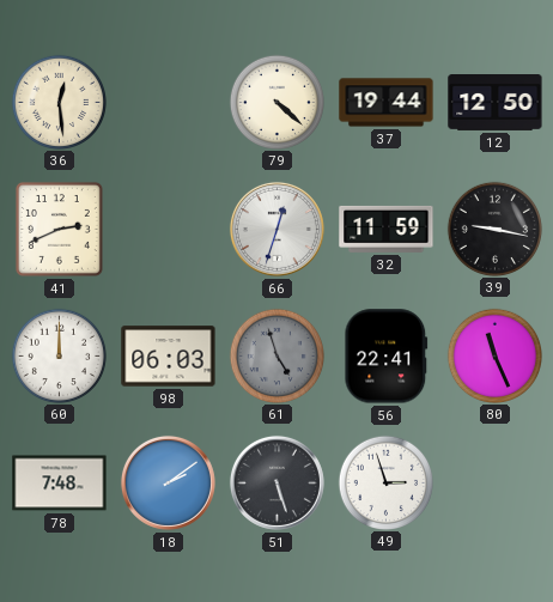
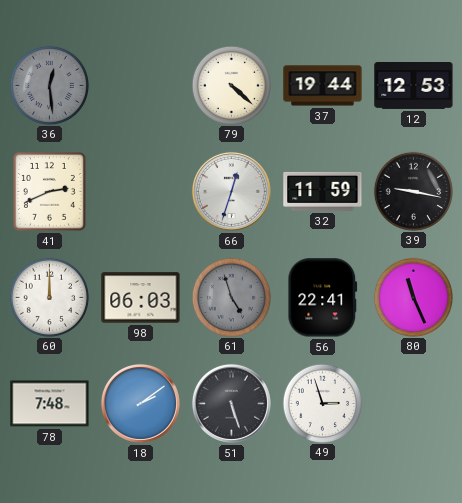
36 dial: cream -> grey (49, 85)
12: 12:50 -> 12:53 (414, 86)
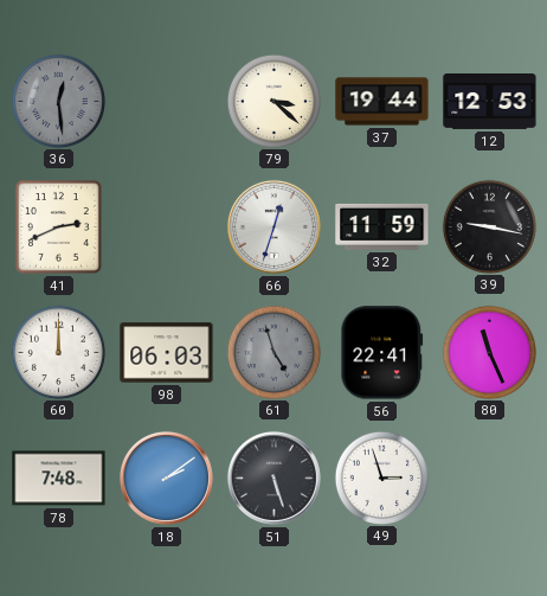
79: 4:22 -> 3:22 (273, 101)
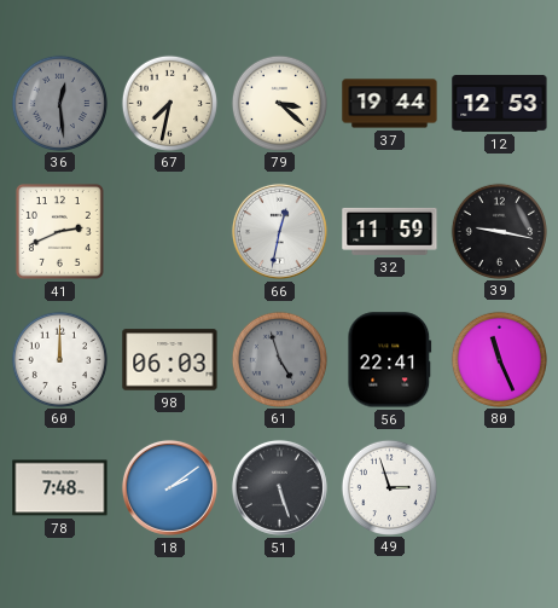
67: none -> 7:32 (169, 103)
66: 12:33 -> 12:32 (279, 231)
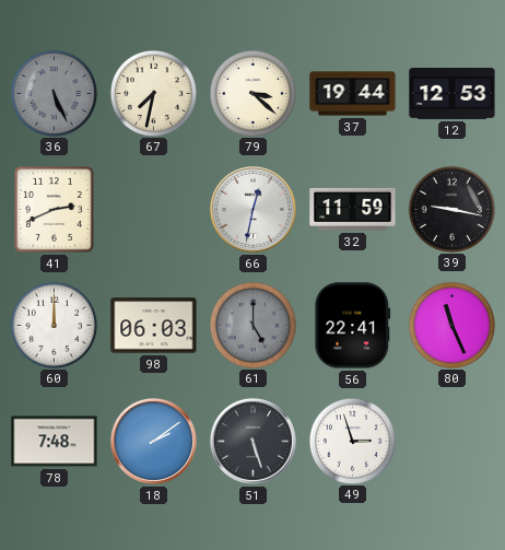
36: 12:29 -> 5:26 (54, 93)
61: 4:57 -> 5:00 (252, 325)
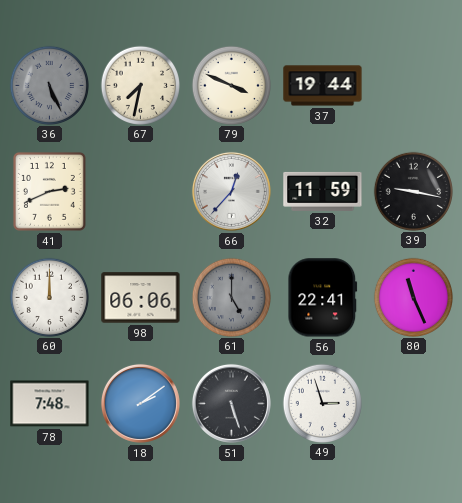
79: 3:22 -> 3:49 (231, 85)
12: 12:53 -> none (453, 94)
66: 12:32 -> 12:37 (231, 191)
98: 06:03 -> 06:06 (141, 298)
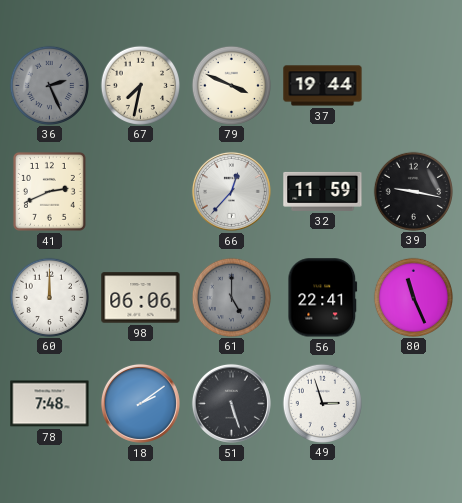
36: 5:26 -> 2:26 (49, 85)
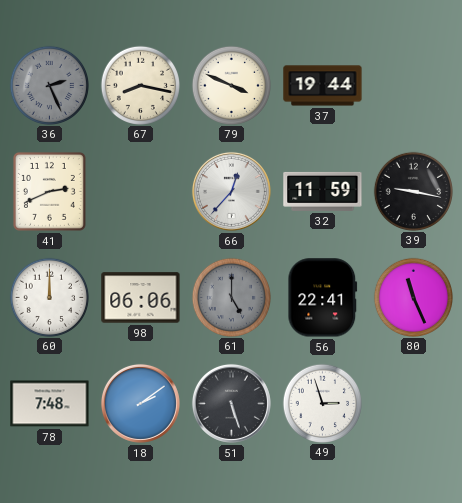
67: 7:32 -> 8:17 (140, 85)
